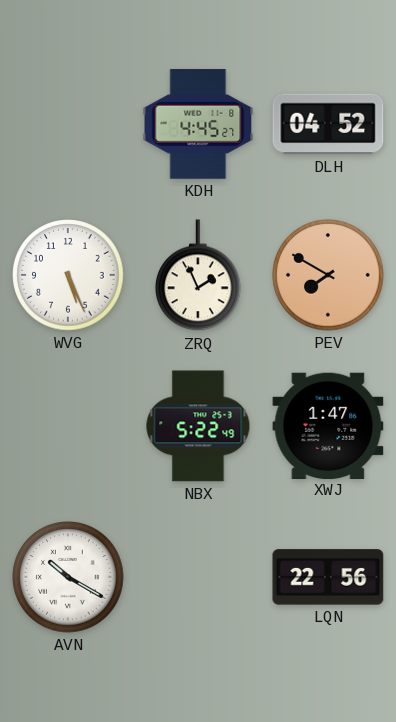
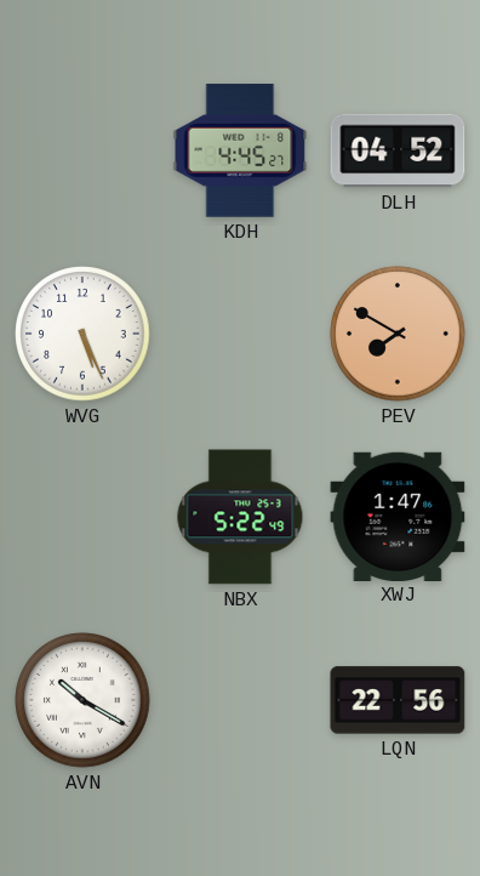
ZRQ: 1:56 -> none (199, 276)
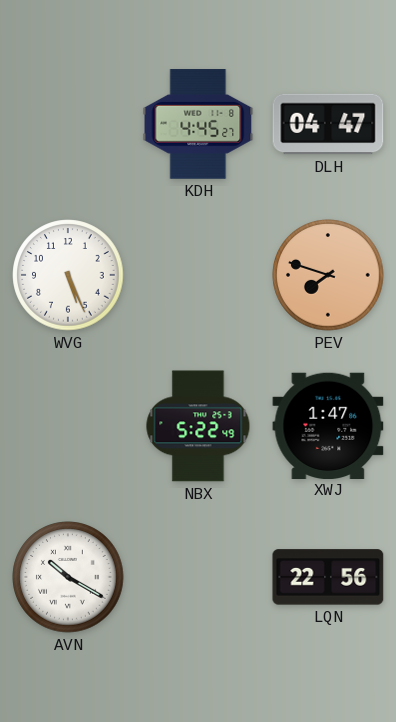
DLH: 04:52 -> 04:47 (328, 124)
PEV: 7:50 -> 7:48 (328, 275)
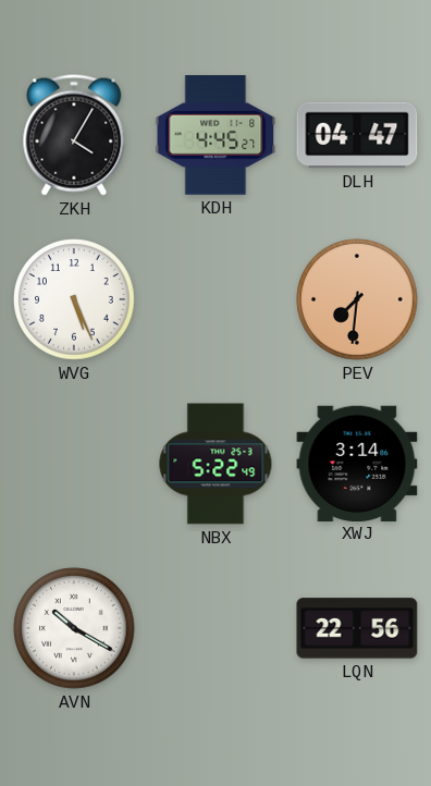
ZKH: none -> 4:05 (74, 135)
PEV: 7:48 -> 7:31 (357, 299)
XWJ: 1:47 -> 3:14 (357, 463)
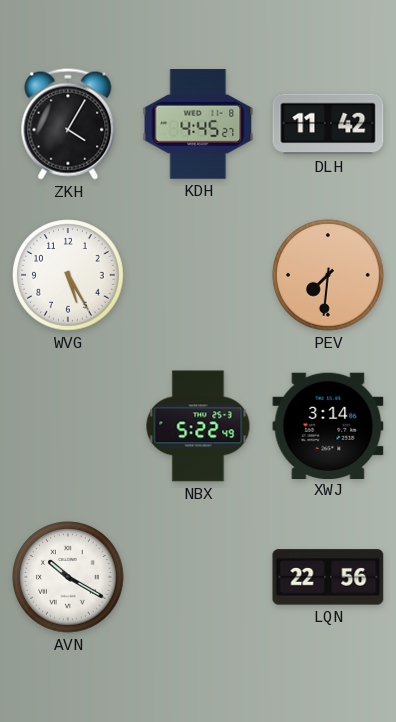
DLH: 04:47 -> 11:42 (328, 124)
WVG: 5:26 -> 5:25 (68, 275)
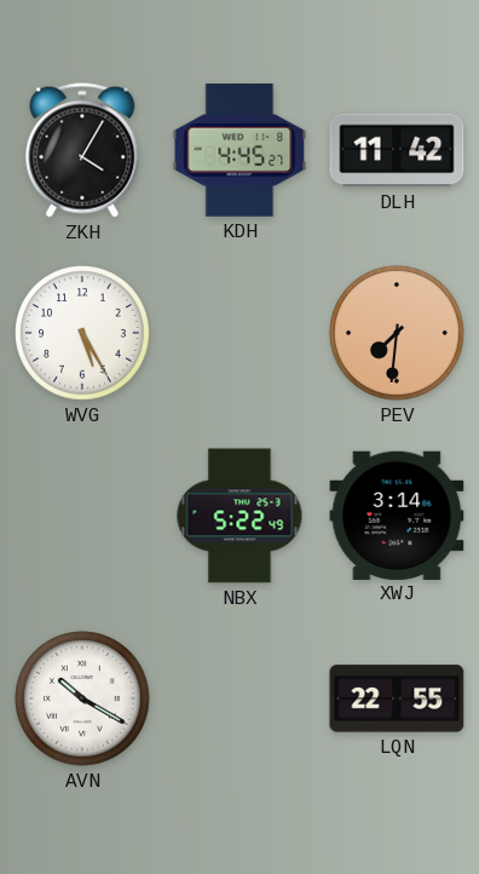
LQN: 22:56 -> 22:55 (397, 698)
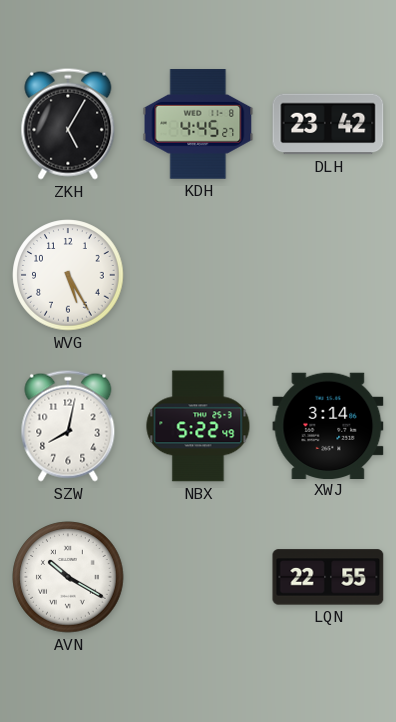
ZKH: 4:05 -> 5:05 (68, 124)
DLH: 11:42 -> 23:42 (328, 124)
PEV: 7:31 -> none (397, 333)
SZW: none -> 8:02 (68, 426)
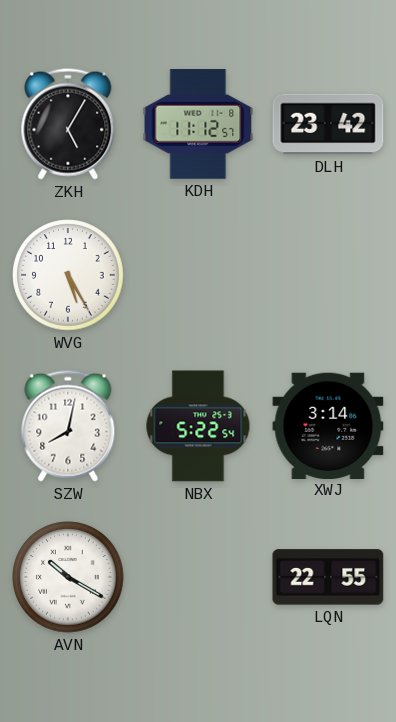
KDH: 4:45 -> 11:12 (198, 124)
NBX: 5:22:49 -> 5:22:54 (198, 426)
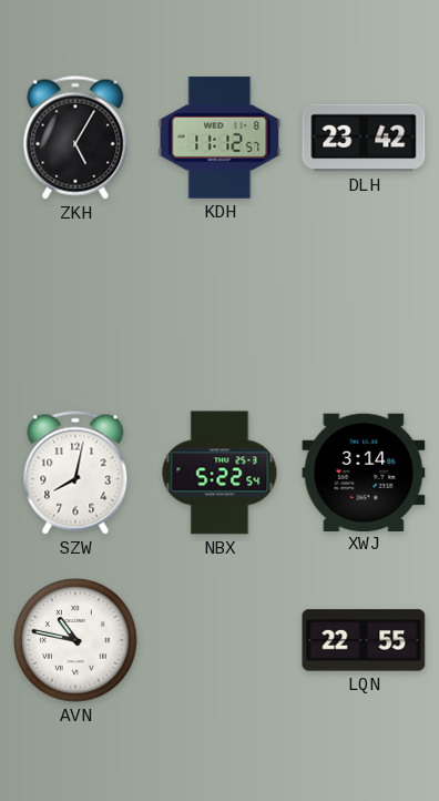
WVG: 5:25 -> none (68, 275)
AVN: 10:20 -> 10:47 (75, 640)
